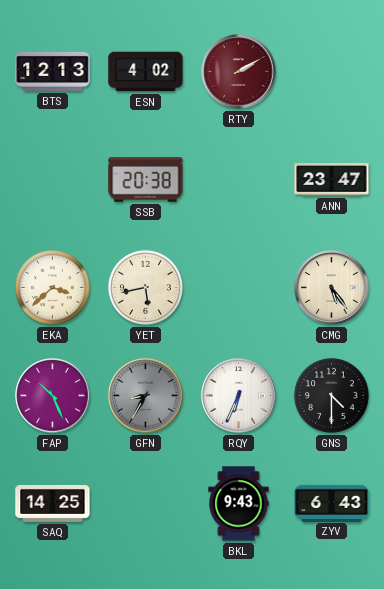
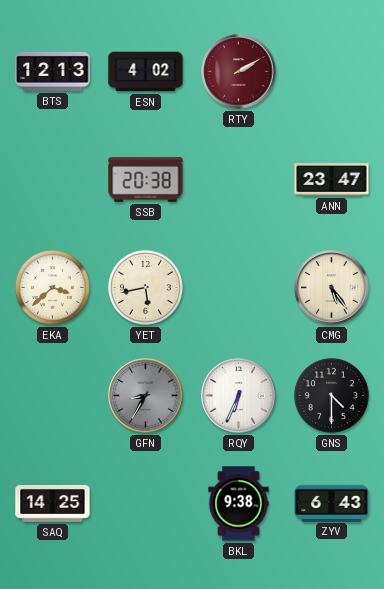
FAP: 10:26 -> none (53, 396)
BKL: 9:43 -> 9:38 (239, 504)
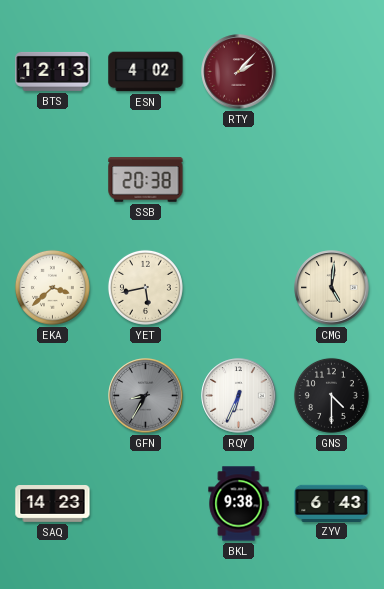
RTY: 2:10 -> 2:07 (239, 72)
ANN: 23:47 -> none (332, 180)
CMG: 5:24 -> 5:01 (332, 288)
SAQ: 14:25 -> 14:23 (53, 504)
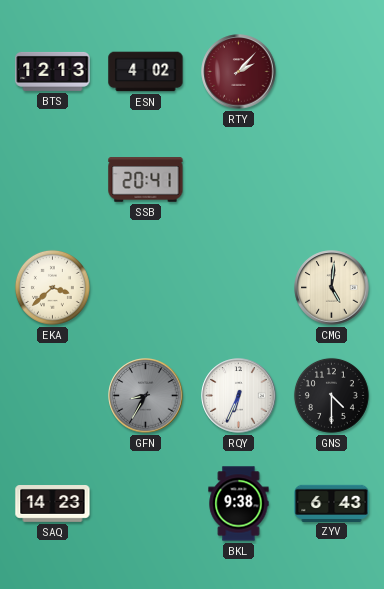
SSB: 20:38 -> 20:41 (146, 180)
YET: 5:43 -> none (145, 287)
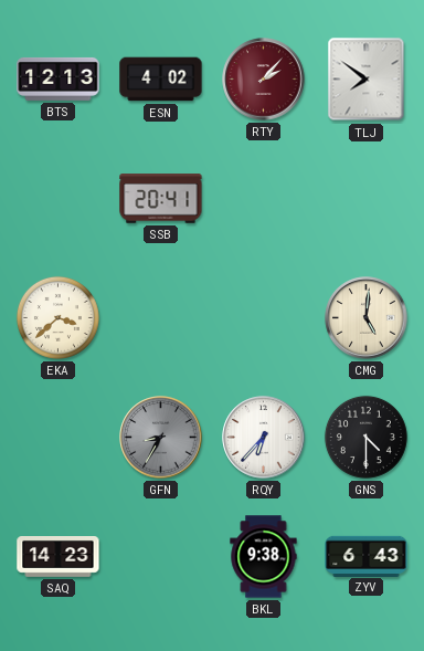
TLJ: none -> 7:51 (367, 80)
RQY: 6:34 -> 6:37 (264, 438)
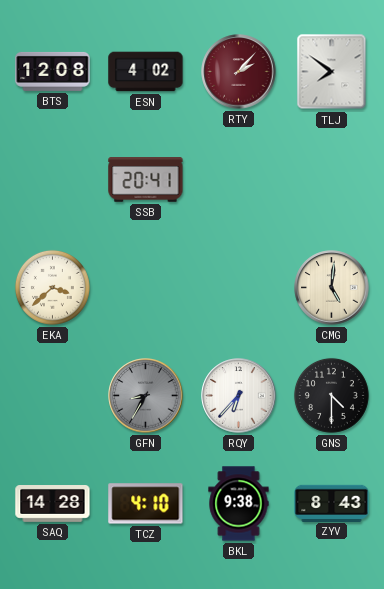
BTS: 12:13 -> 12:08 (53, 71)
SAQ: 14:23 -> 14:28 (53, 504)
TCZ: none -> 4:10 (146, 504)
ZYV: 6:43 -> 8:43 (332, 503)
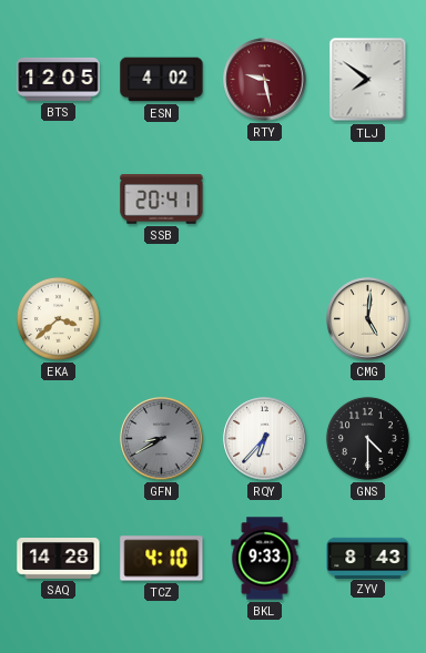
BTS: 12:08 -> 12:05 (59, 79)
RTY: 2:07 -> 9:28 (265, 80)
GFN: 8:35 -> 8:40 (162, 439)
BKL: 9:38 -> 9:33 (265, 559)
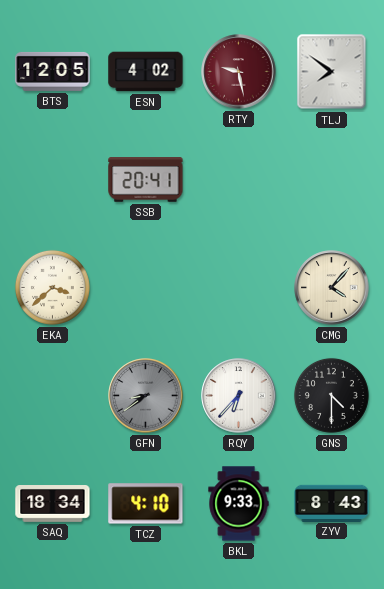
CMG: 5:01 -> 4:07 (332, 288)
GFN: 8:40 -> 8:39 (146, 396)
SAQ: 14:28 -> 18:34 (53, 504)
